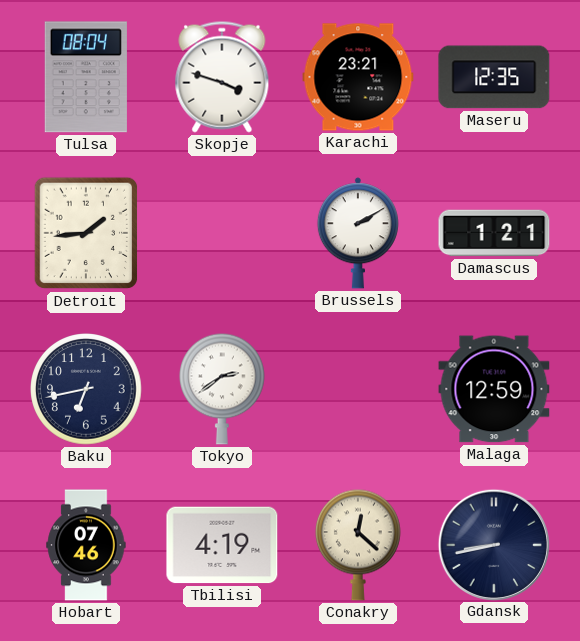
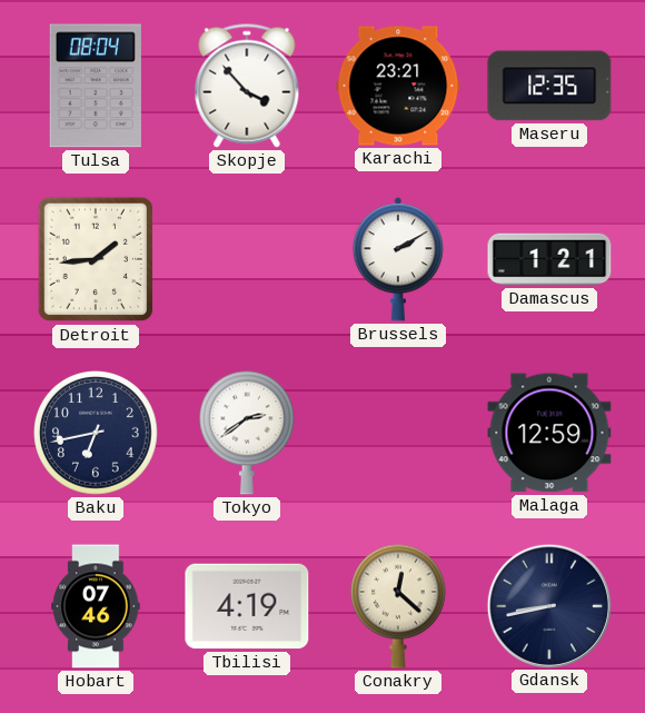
Skopje: 3:48 -> 3:53 (247, 86)
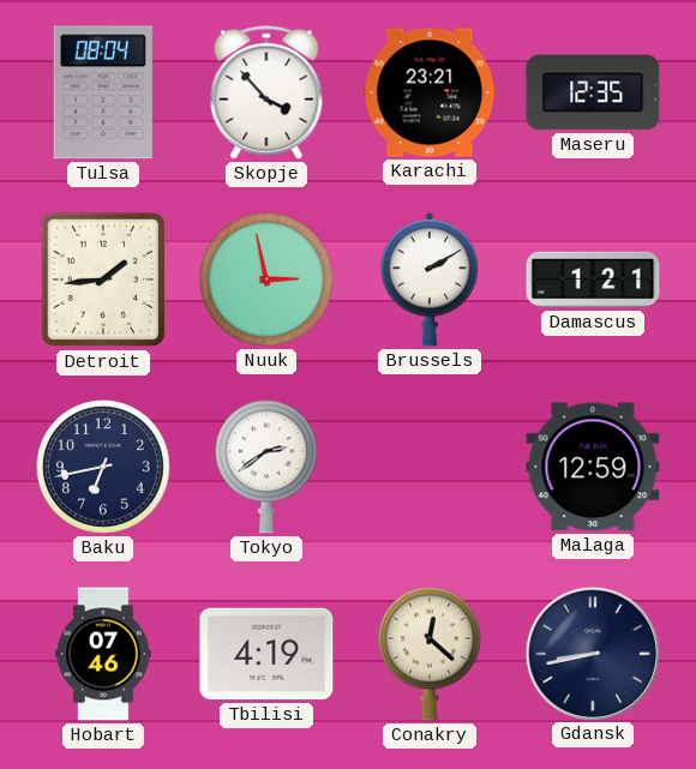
Nuuk: none -> 2:58 (268, 281)
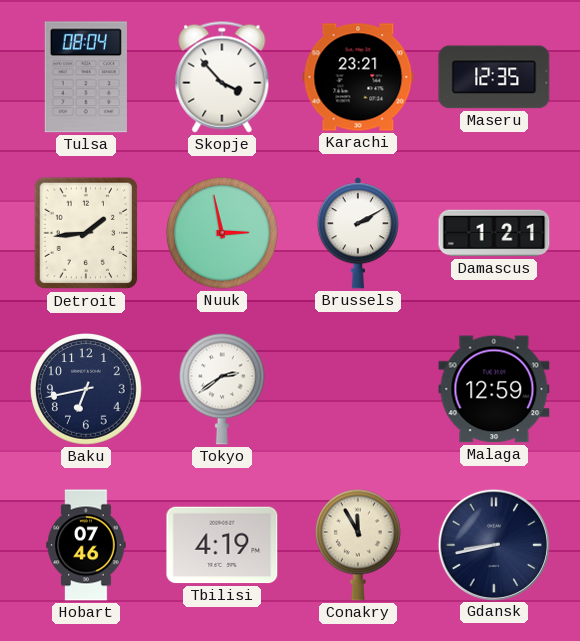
Conakry: 12:22 -> 11:55 (358, 545)
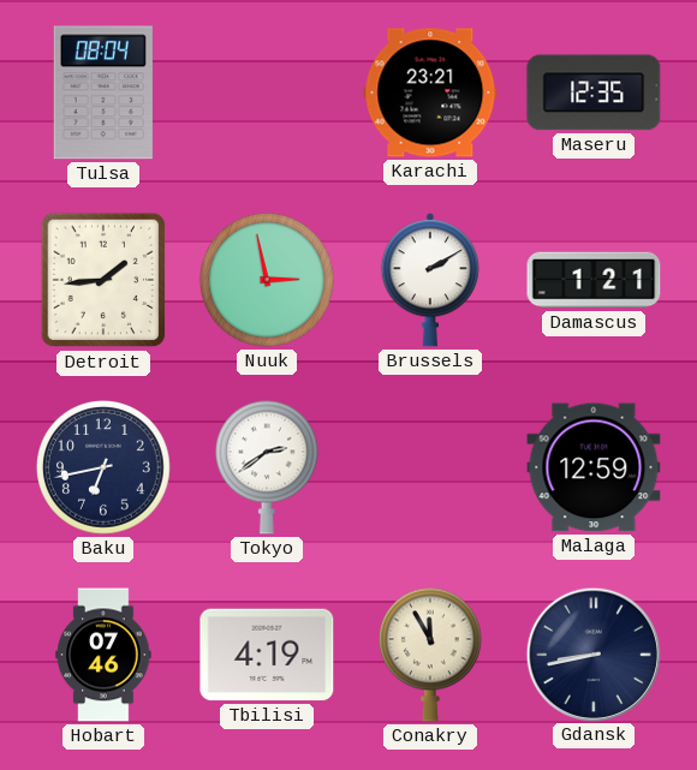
Skopje: 3:53 -> none (222, 77)
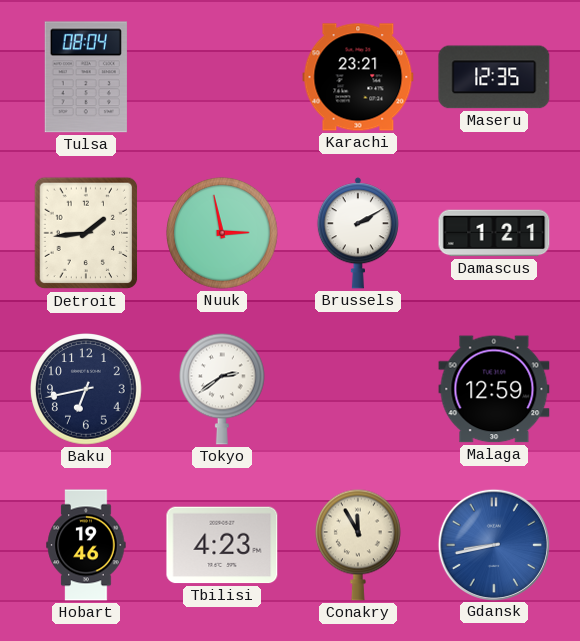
Hobart: 07:46 -> 19:46 (86, 545)
Tbilisi: 4:19 -> 4:23 (222, 545)
Gdansk dial: navy -> blue (493, 544)
